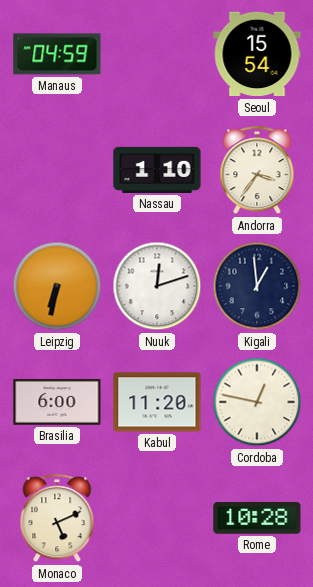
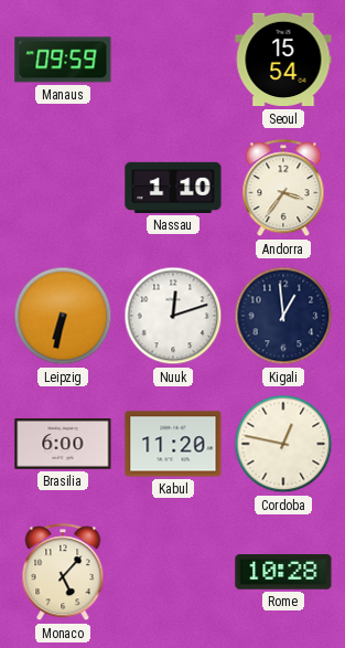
Manaus: 04:59 -> 09:59 (63, 60)
Monaco: 5:11 -> 5:07 (63, 573)
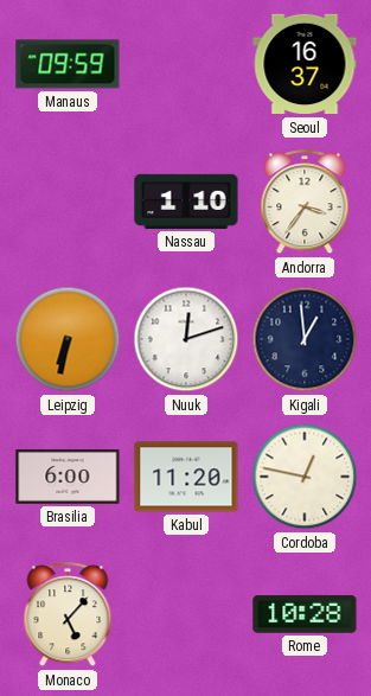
Seoul: 15:54 -> 16:37 (305, 64)
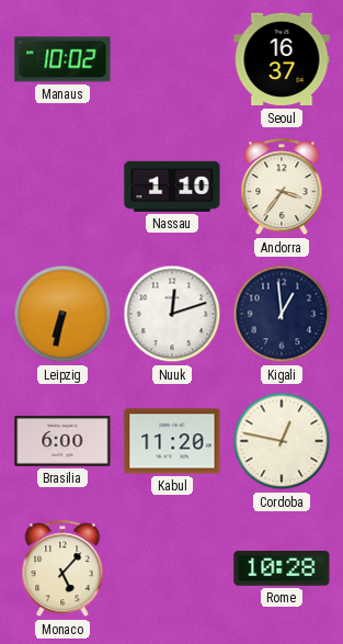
Manaus: 09:59 -> 10:02 (62, 59)
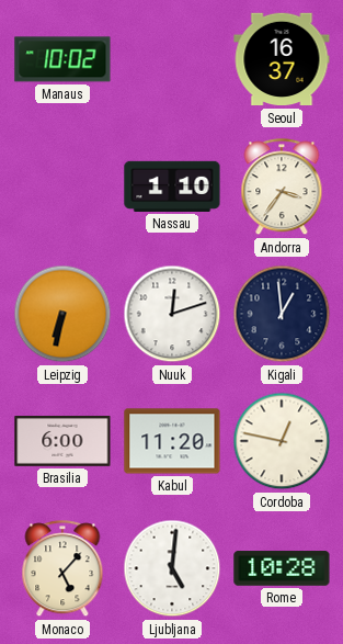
Ljubljana: none -> 5:01 (172, 568)
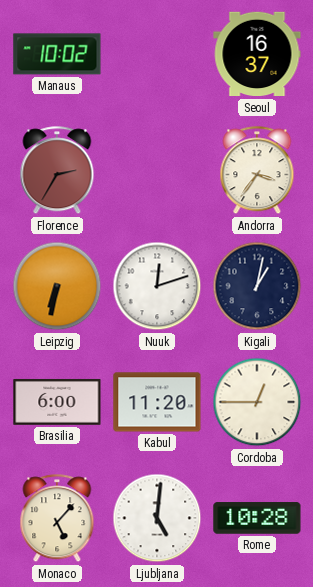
Florence: none -> 2:35 (57, 171)
Nassau: 1:10 -> none (172, 187)
Kigali: 12:59 -> 1:02 (257, 286)
Cordoba: 12:47 -> 12:45 (257, 402)
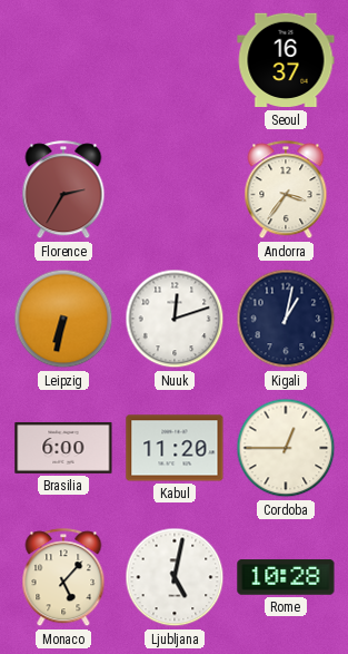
Manaus: 10:02 -> none (57, 54)
Ljubljana: 5:01 -> 5:02 (175, 577)
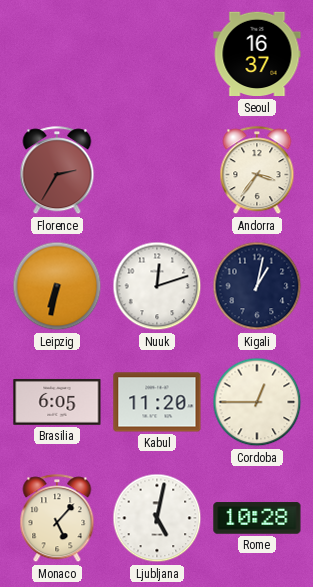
Brasilia: 6:00 -> 6:05 (57, 402)
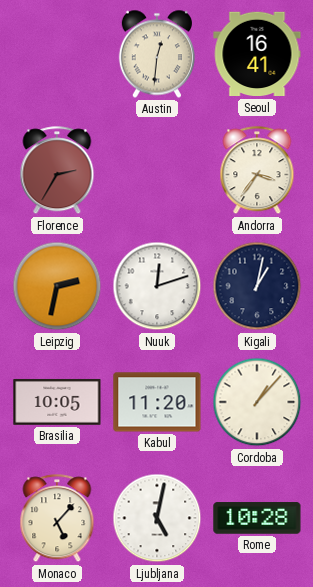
Austin: none -> 12:31 (157, 54)
Seoul: 16:37 -> 16:41 (257, 54)
Leipzig: 6:32 -> 2:32 (57, 286)
Brasilia: 6:05 -> 10:05 (57, 402)
Cordoba: 12:45 -> 1:07 (257, 402)
